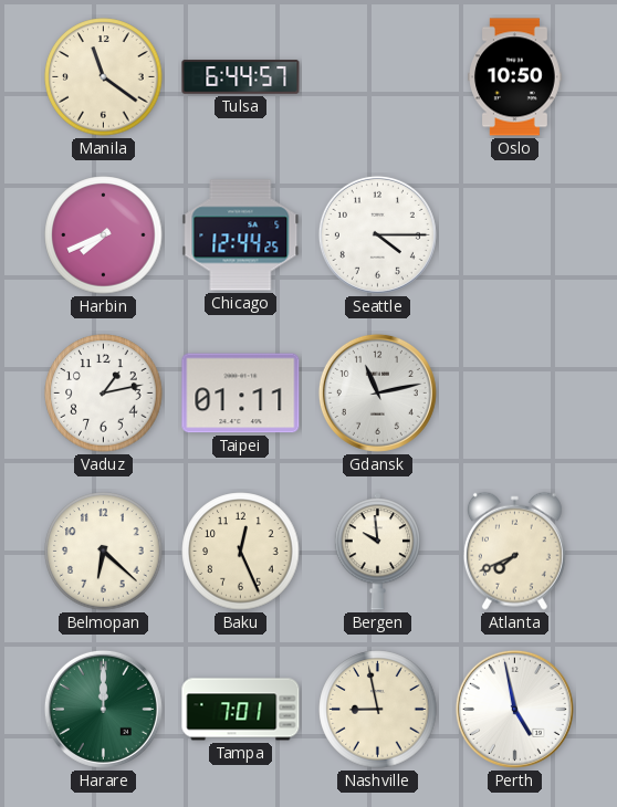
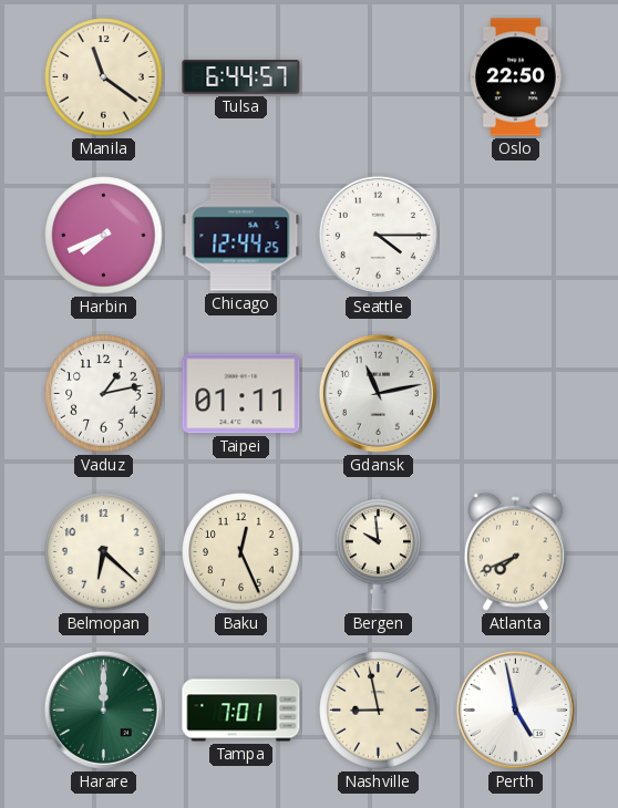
Oslo: 10:50 -> 22:50 (516, 77)
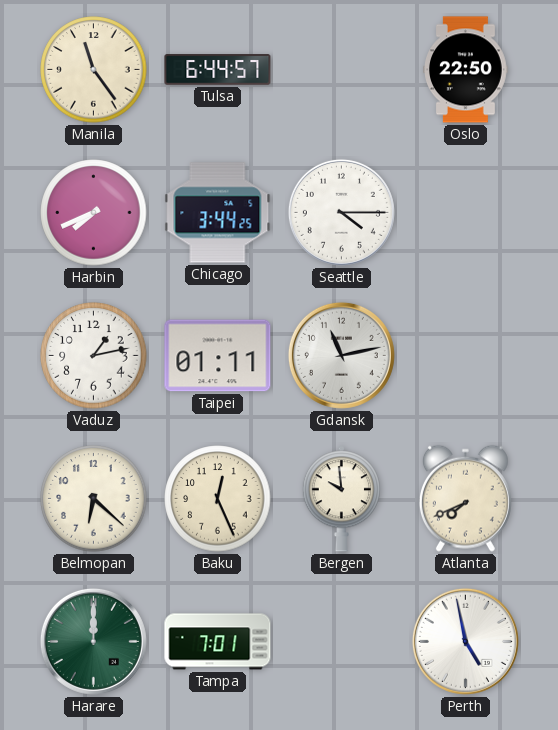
Manila: 11:21 -> 11:24 (94, 70)
Chicago: 12:44 -> 3:44 (218, 213)
Nashville: 8:58 -> none (379, 711)
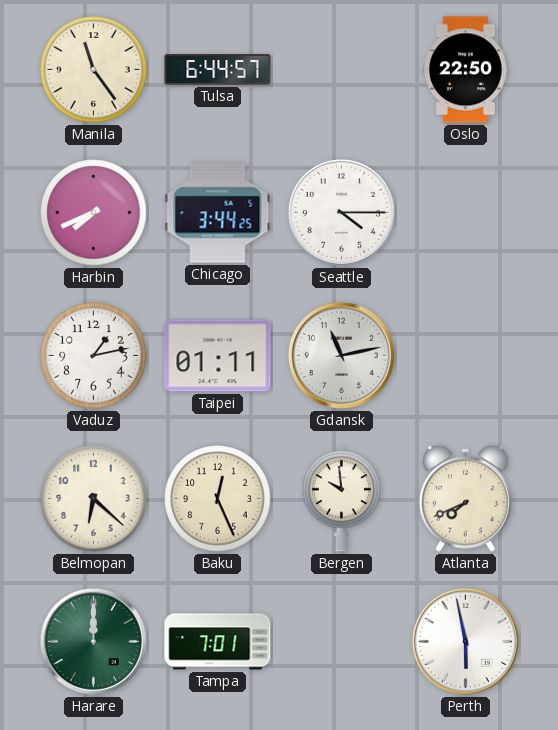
Perth: 4:58 -> 5:58 (465, 641)
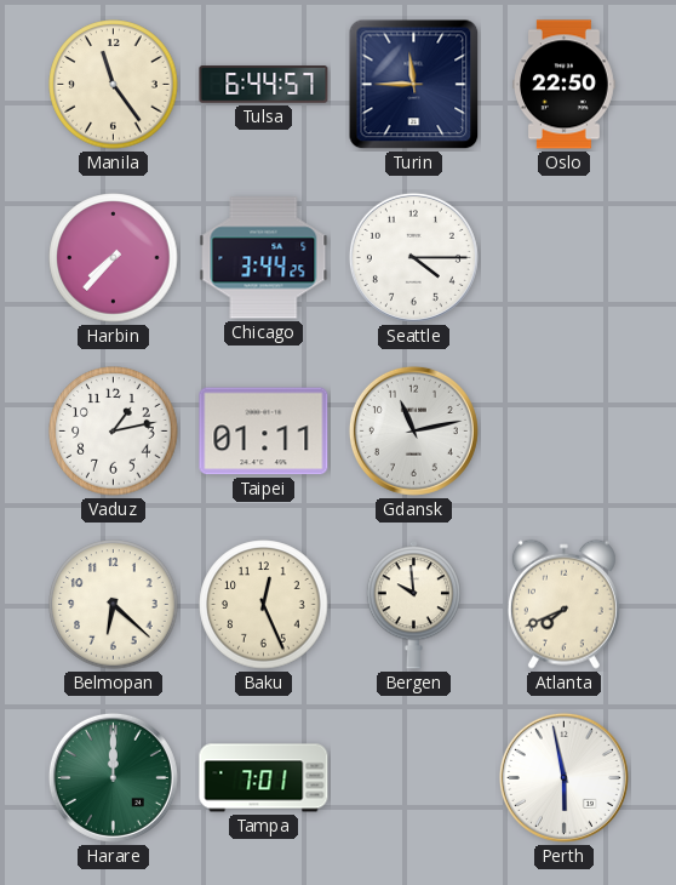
Turin: none -> 11:45 (414, 85)
Harbin: 7:41 -> 7:37 (114, 258)
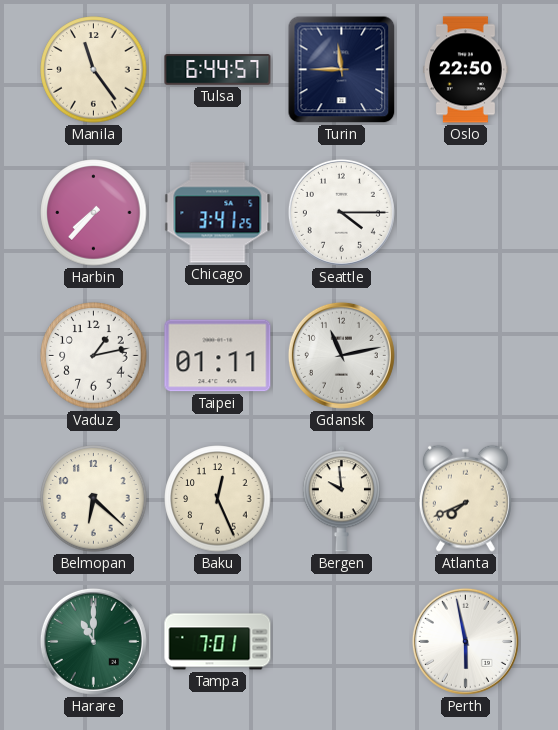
Chicago: 3:44 -> 3:41 (218, 213)
Harare: 12:00 -> 11:00 (93, 641)
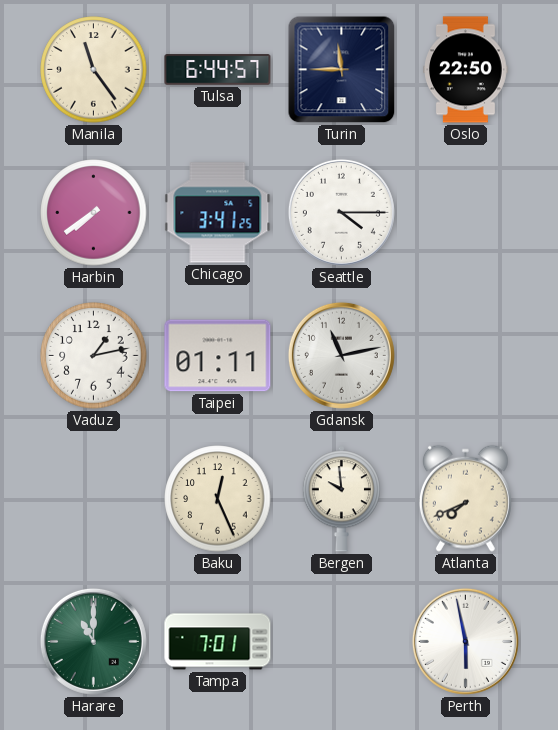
Harbin: 7:37 -> 7:39 (94, 213)
Belmopan: 6:22 -> none (94, 499)
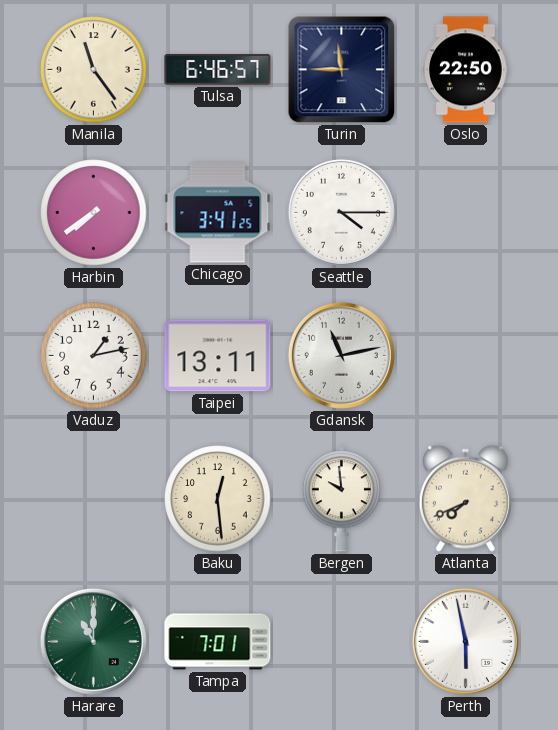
Tulsa: 6:44 -> 6:46 (218, 70)
Taipei: 01:11 -> 13:11 (218, 356)
Baku: 12:26 -> 12:29 (218, 499)
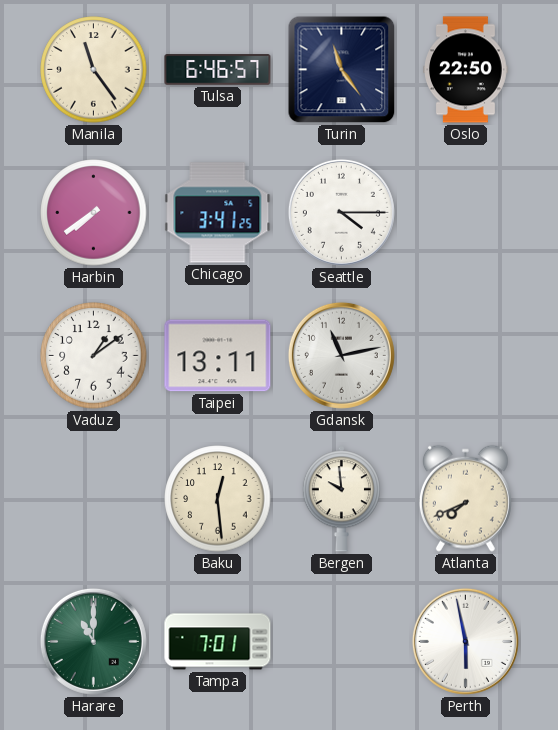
Turin: 11:45 -> 11:24 (342, 70)
Vaduz: 1:13 -> 1:09 (94, 356)
